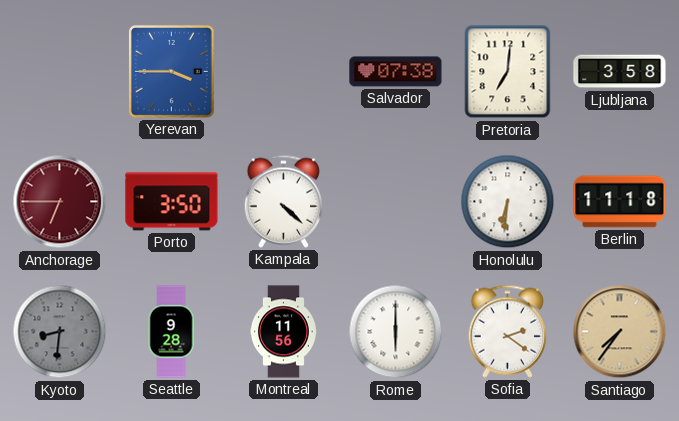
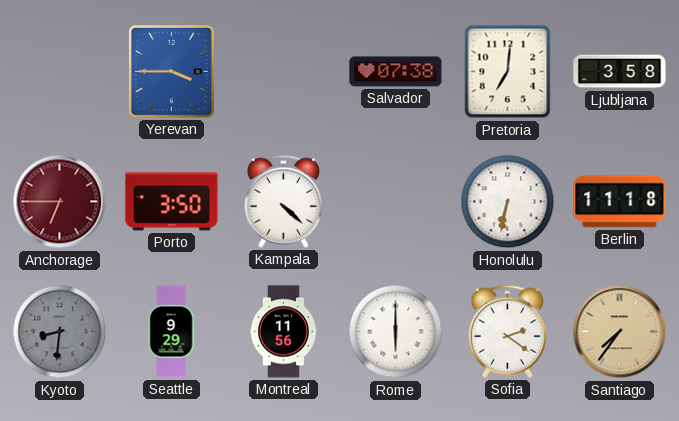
Honolulu: 6:31 -> 6:32 (508, 202)
Seattle: 9:28 -> 9:29 (171, 332)
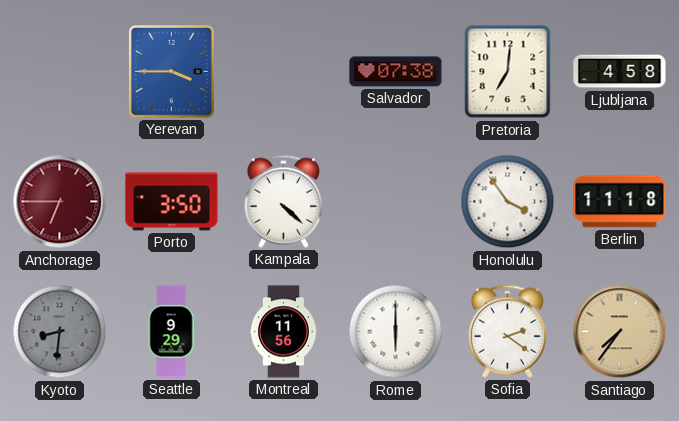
Ljubljana: 3:58 -> 4:58 (620, 72)
Honolulu: 6:32 -> 3:54 (508, 202)
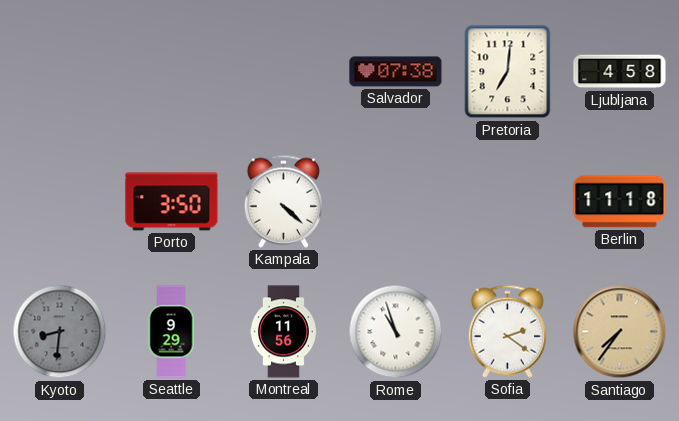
Yerevan: 3:45 -> none (171, 71)
Anchorage: 6:45 -> none (60, 202)
Honolulu: 3:54 -> none (508, 202)
Rome: 6:00 -> 10:57 (396, 332)
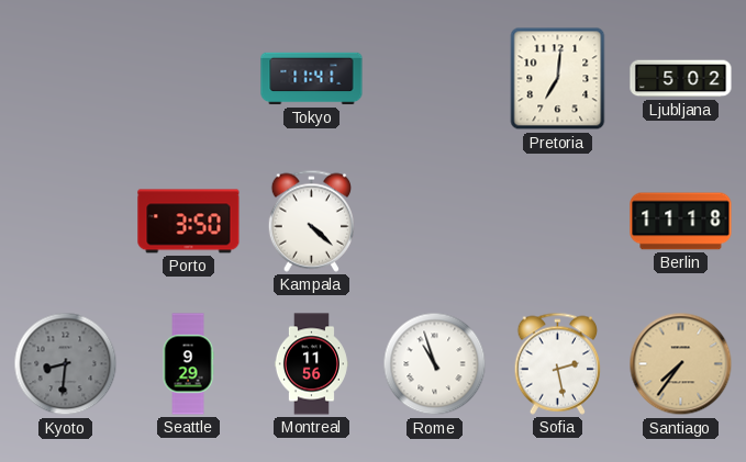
Tokyo: none -> 11:41 (312, 79)
Salvador: 07:38 -> none (396, 72)
Ljubljana: 4:58 -> 5:02 (681, 79)
Sofia: 2:21 -> 2:28 (557, 363)
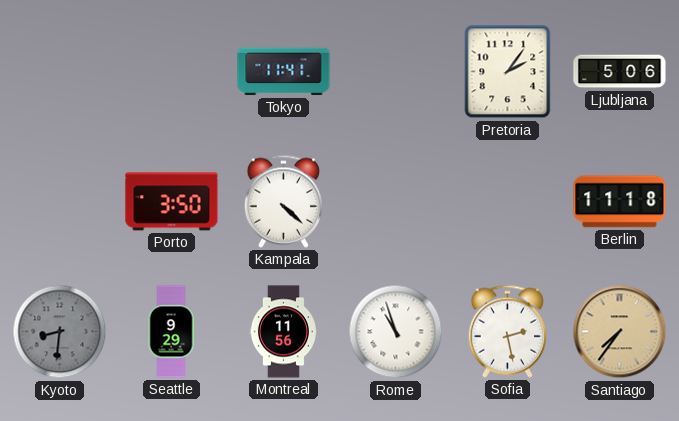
Pretoria: 7:01 -> 2:06 (508, 72)
Ljubljana: 5:02 -> 5:06 (620, 72)
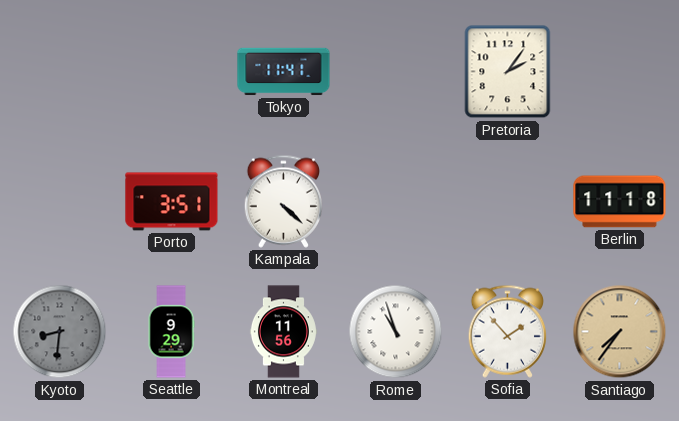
Ljubljana: 5:06 -> none (620, 72)
Porto: 3:50 -> 3:51 (172, 202)
Sofia: 2:28 -> 1:53 (507, 331)
